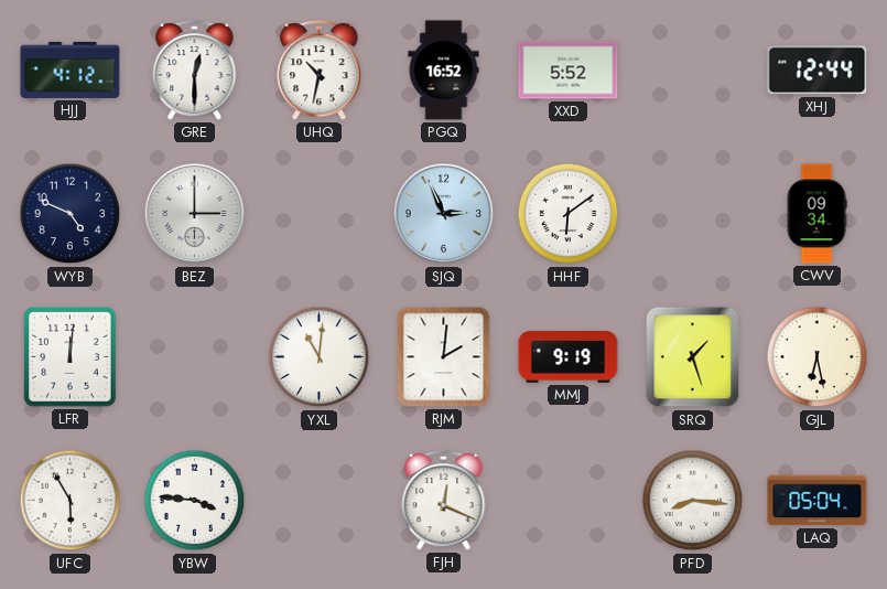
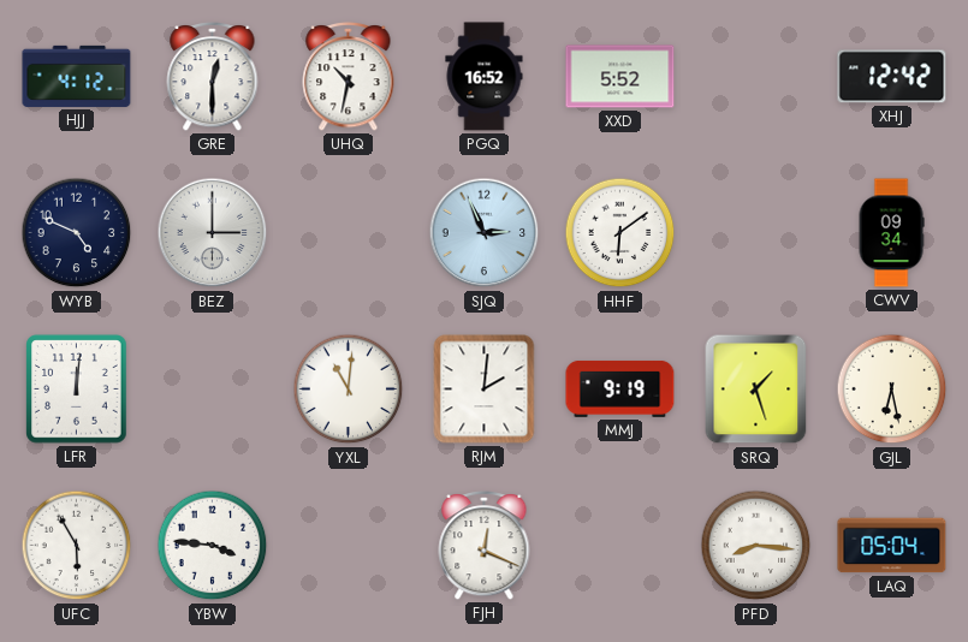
XHJ: 12:44 -> 12:42 (892, 77)
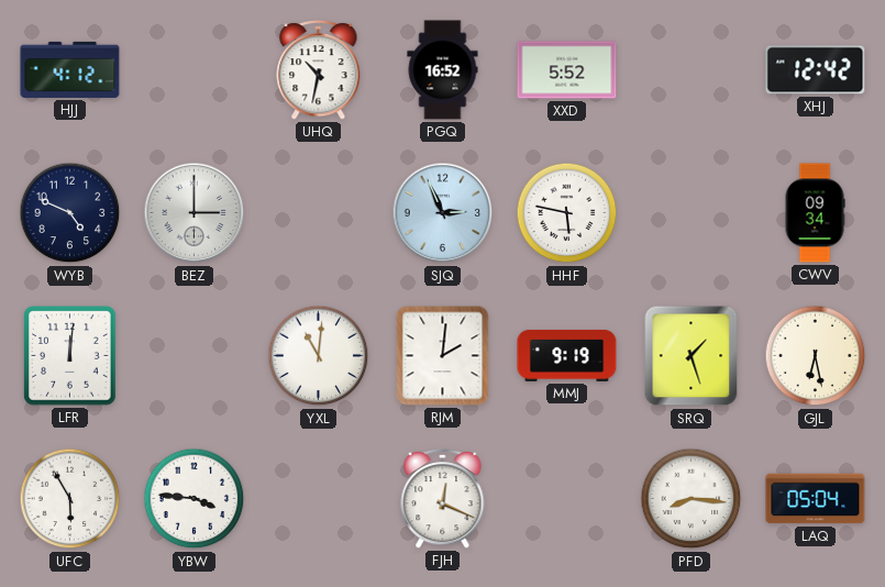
GRE: 12:30 -> none (213, 76)
HHF: 6:09 -> 5:47 (567, 213)
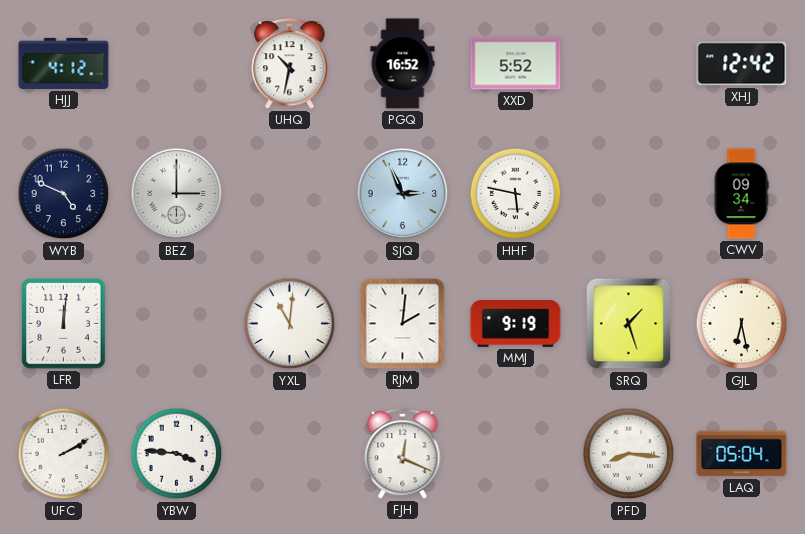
UFC: 5:55 -> 2:10 (64, 454)
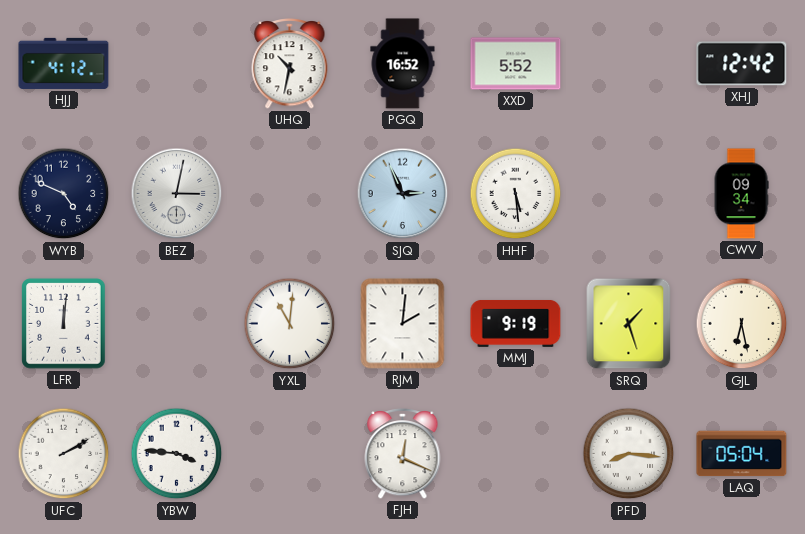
BEZ: 3:00 -> 3:02 (177, 194)
HHF: 5:47 -> 5:29 (516, 194)
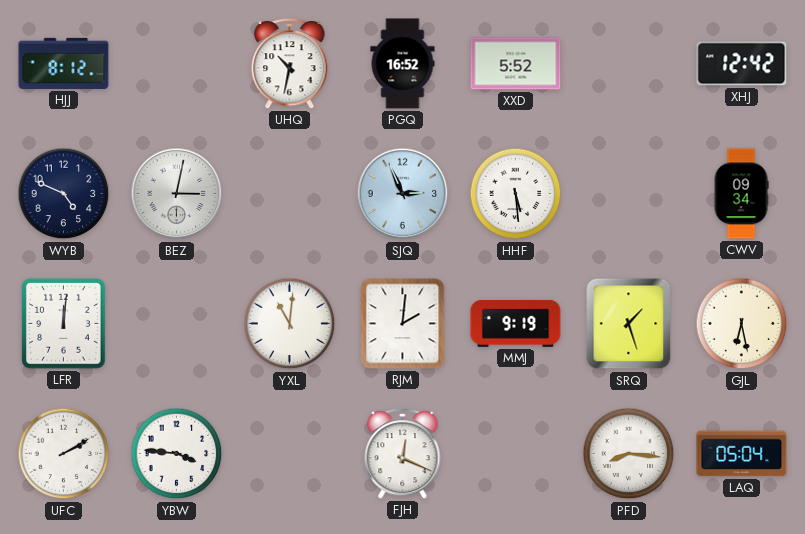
HJJ: 4:12 -> 8:12 (64, 63)
